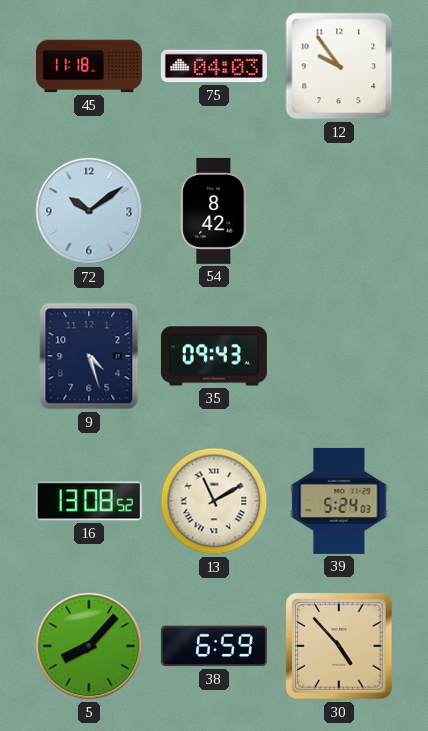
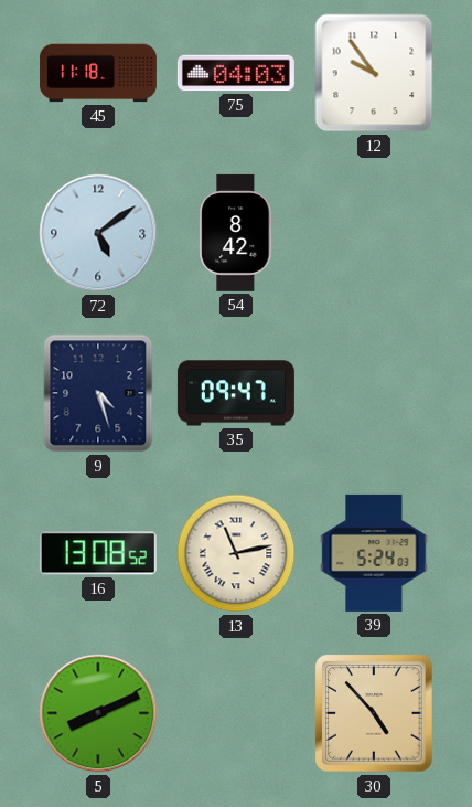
72: 10:09 -> 5:09 (98, 233)
35: 09:43 -> 09:47 (236, 393)
13: 11:10 -> 11:13 (236, 553)
5: 8:07 -> 8:11 (98, 713)
38: 6:59 -> none (214, 646)
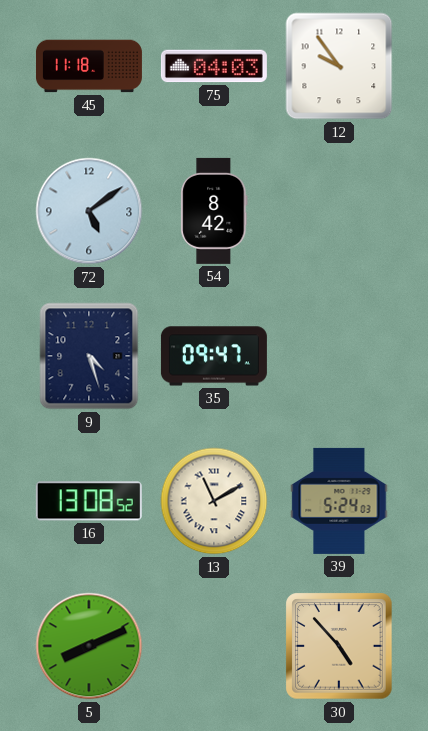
13: 11:13 -> 11:10 (214, 501)
